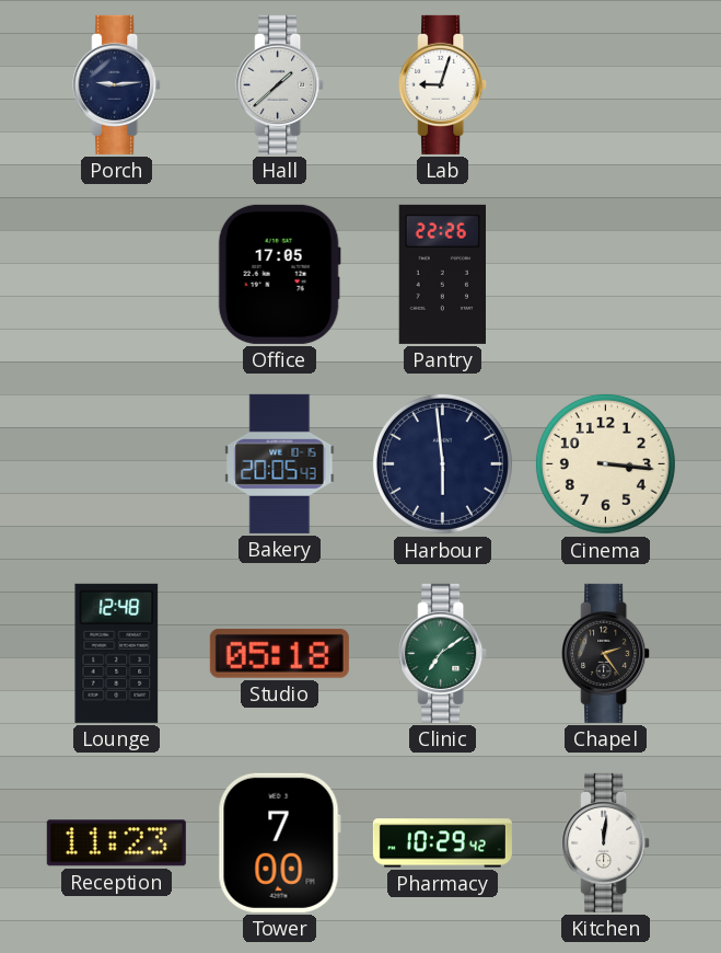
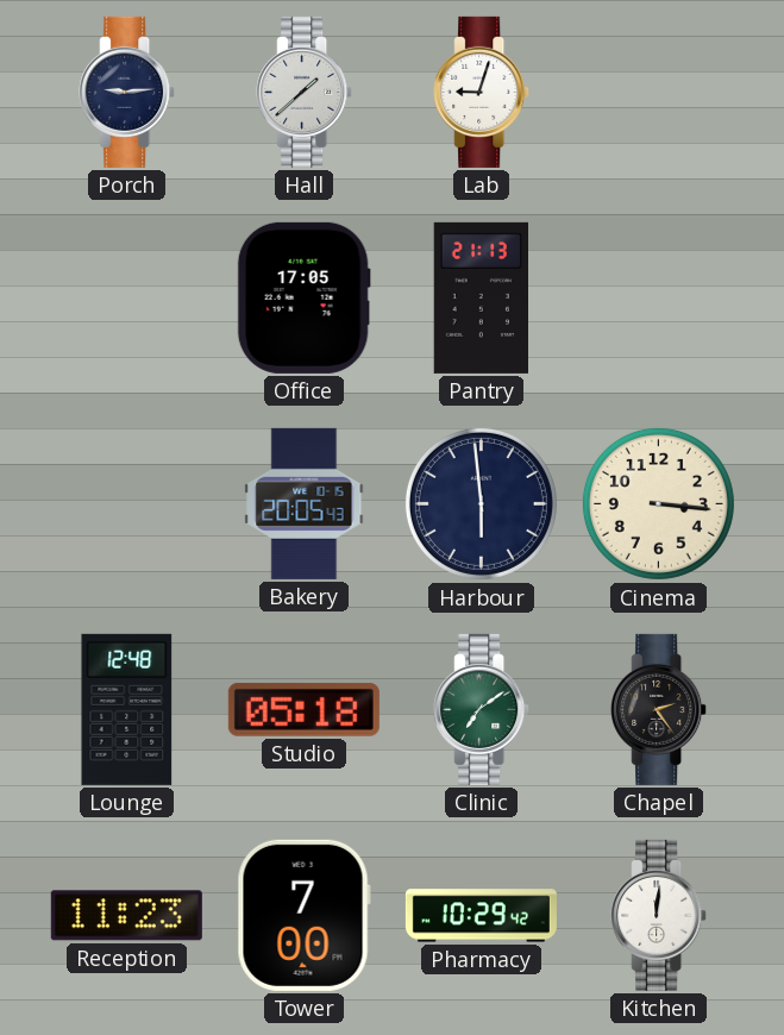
Pantry: 22:26 -> 21:13 (481, 297)
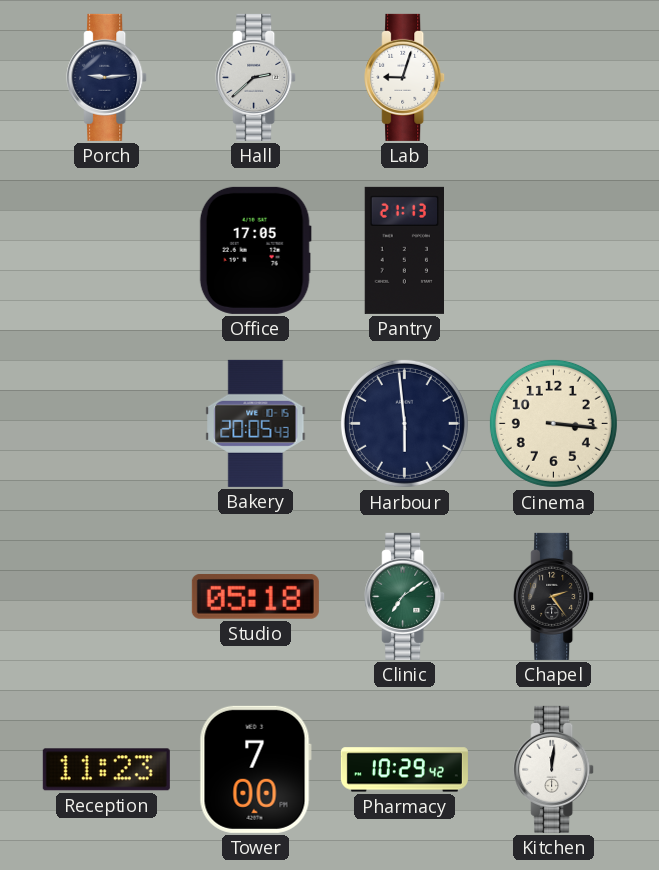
Hall: 1:38 -> 2:38 (256, 77)
Lounge: 12:48 -> none (127, 709)
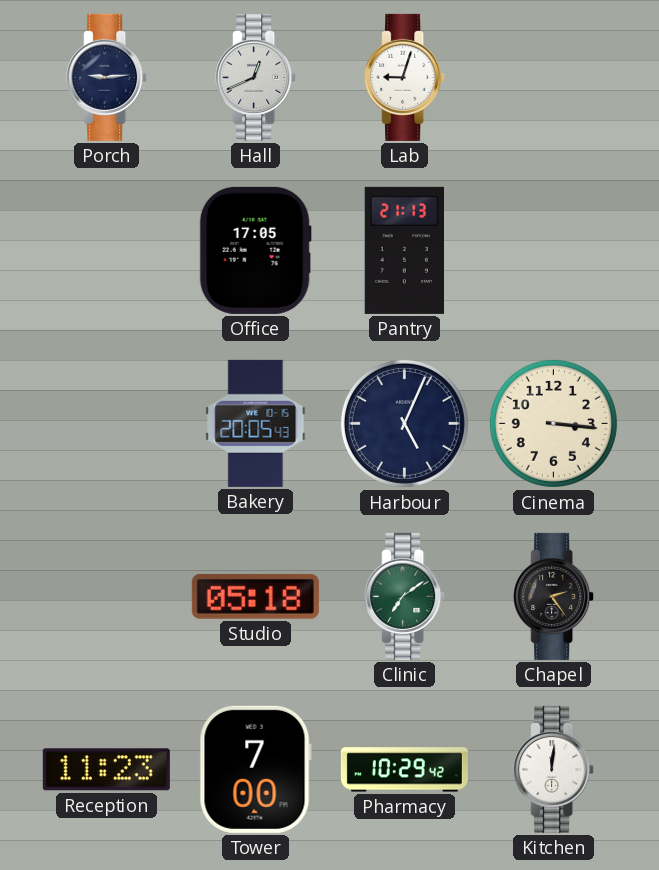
Hall: 2:38 -> 12:41 (256, 77)
Harbour: 5:59 -> 5:04 (404, 423)
